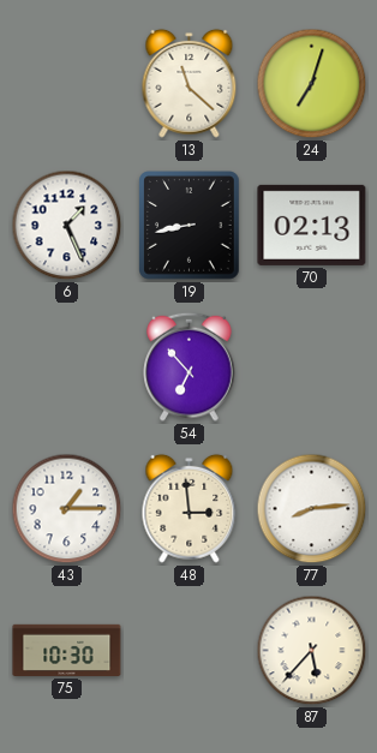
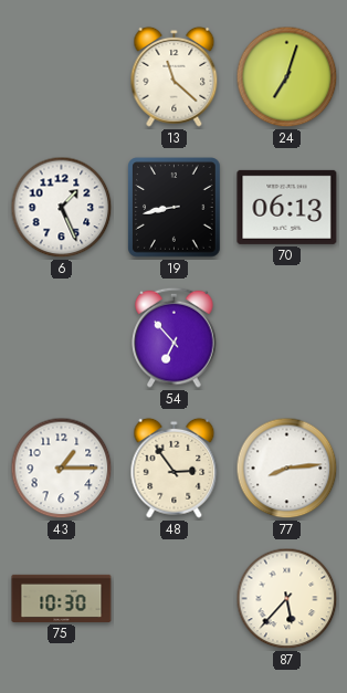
70: 02:13 -> 06:13 (287, 207)
48: 2:59 -> 2:54 (175, 468)
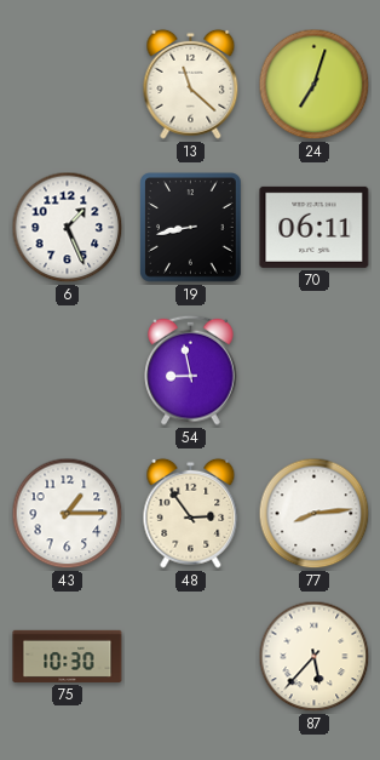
70: 06:13 -> 06:11 (315, 227)
54: 6:53 -> 8:58 (191, 370)
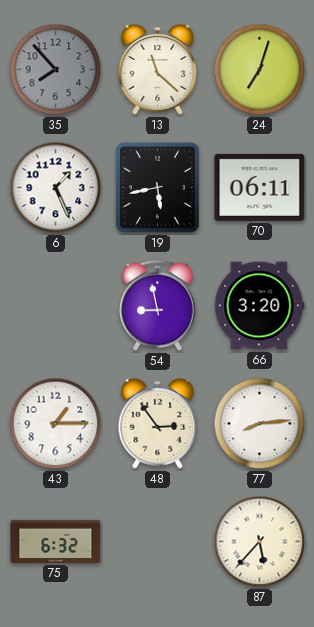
35: none -> 7:53 (56, 70)
19: 8:43 -> 5:43 (158, 188)
66: none -> 3:20 (260, 306)
75: 10:30 -> 6:32 (56, 541)
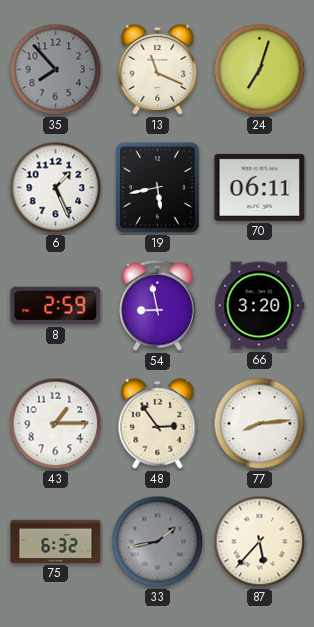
13: 11:22 -> 11:19 (158, 69)
8: none -> 2:59 (56, 306)
33: none -> 1:43 (158, 542)
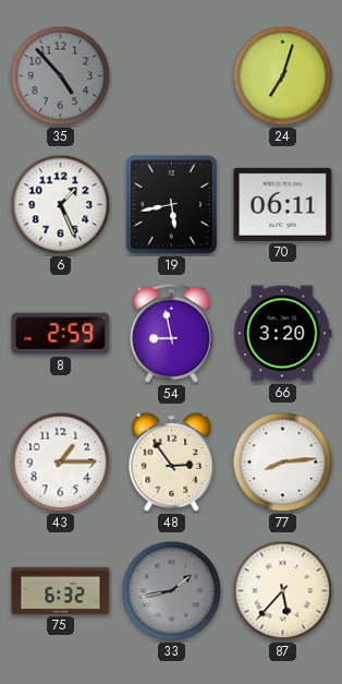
35: 7:53 -> 4:53 (61, 76)
13: 11:19 -> none (158, 69)
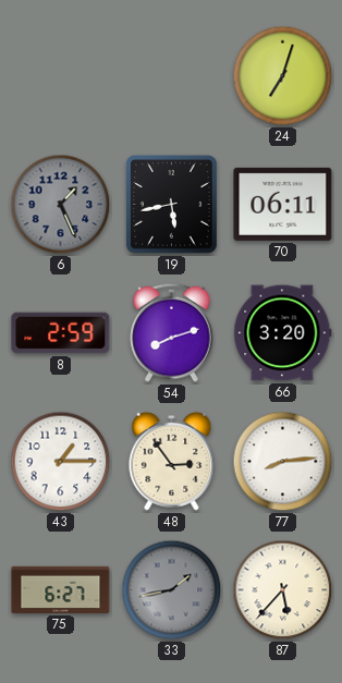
35: 4:53 -> none (61, 76)
6 dial: white -> grey (61, 205)
54: 8:58 -> 8:12 (172, 332)
75: 6:32 -> 6:27 (61, 589)
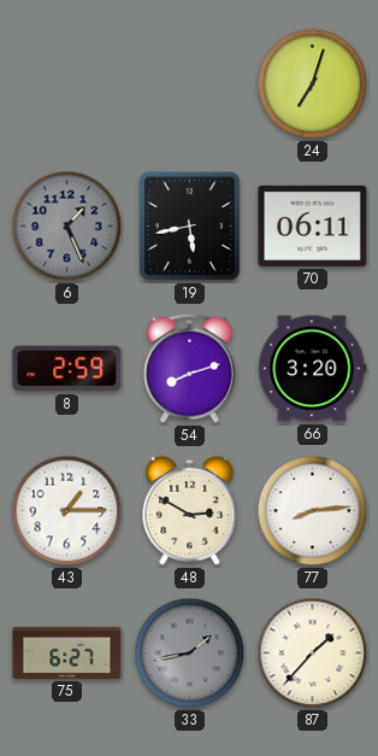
48: 2:54 -> 2:50 (190, 510)
87: 5:37 -> 1:37 (313, 654)
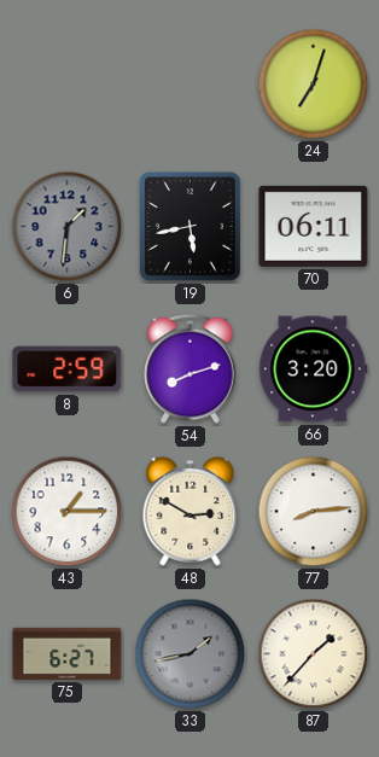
6: 1:26 -> 1:31 (68, 227)
